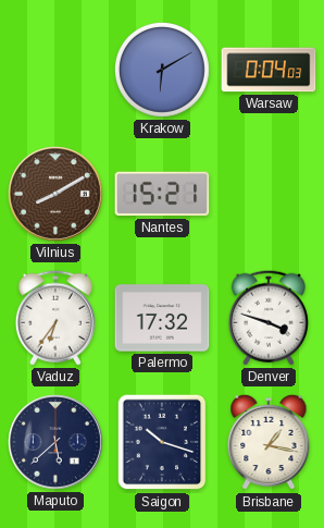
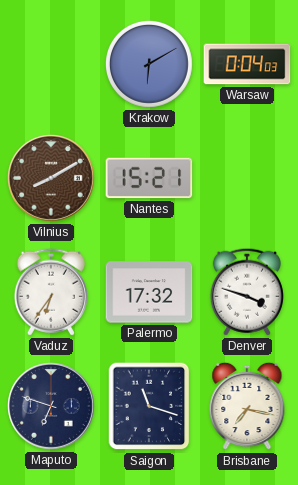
Maputo: 5:38 -> 6:48 (52, 407)
Saigon: 10:18 -> 11:18 (149, 406)
Brisbane: 1:17 -> 7:17 (247, 406)
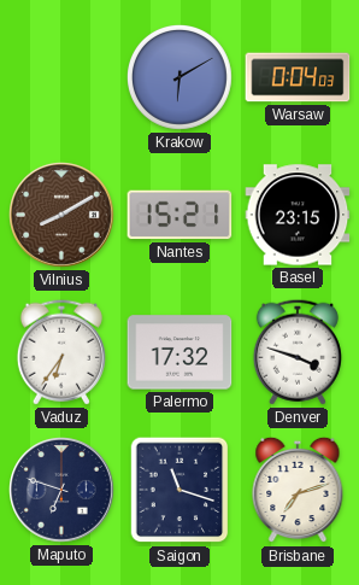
Basel: none -> 23:15 (298, 215)
Brisbane: 7:17 -> 7:12 (298, 490)
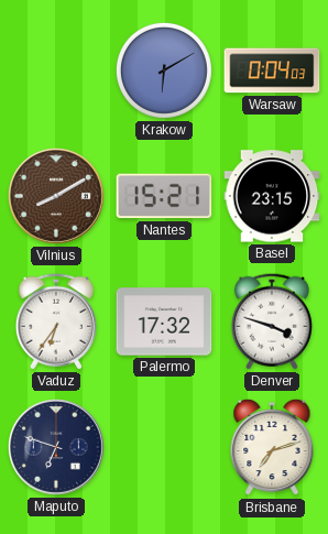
Saigon: 11:18 -> none (179, 490)
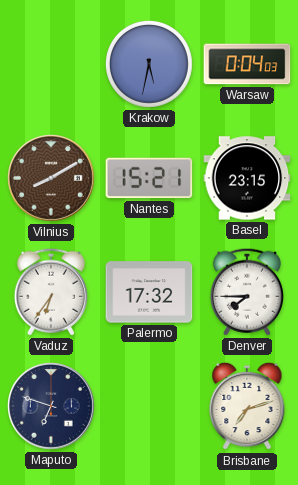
Krakow: 6:10 -> 5:32 (149, 64)
Denver: 3:48 -> 7:45 (247, 292)
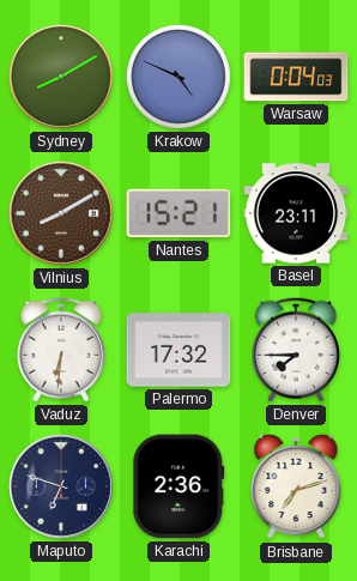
Sydney: none -> 8:10 (62, 78)
Krakow: 5:32 -> 4:49 (179, 77)
Basel: 23:15 -> 23:11 (296, 213)
Vaduz: 6:36 -> 6:31 (61, 350)
Karachi: none -> 2:36 (179, 486)
